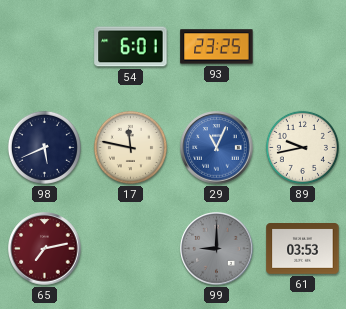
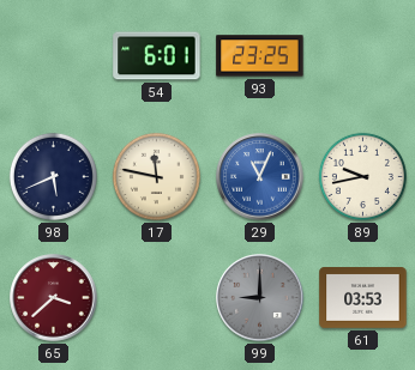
65: 7:13 -> 3:38 (54, 298)
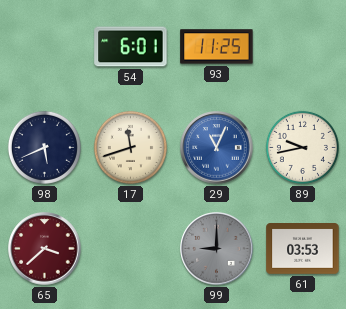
93: 23:25 -> 11:25 (217, 47)
17: 11:47 -> 11:42 (130, 147)
